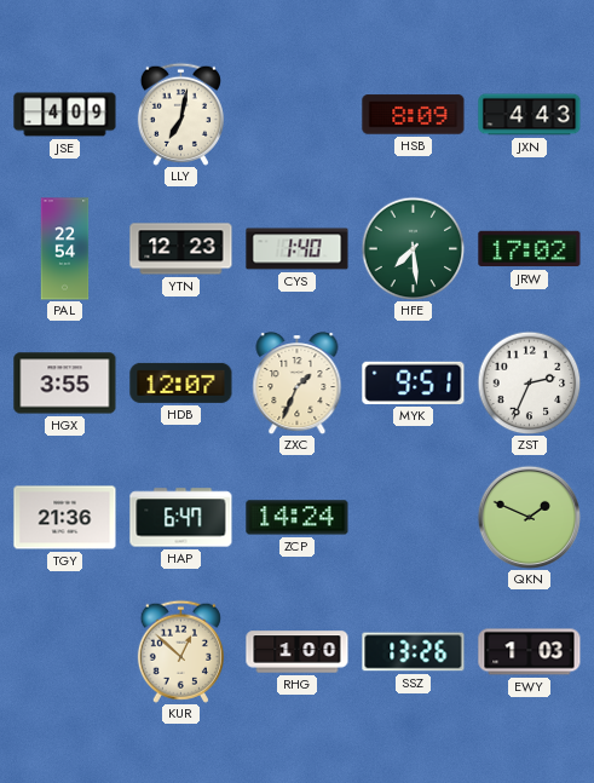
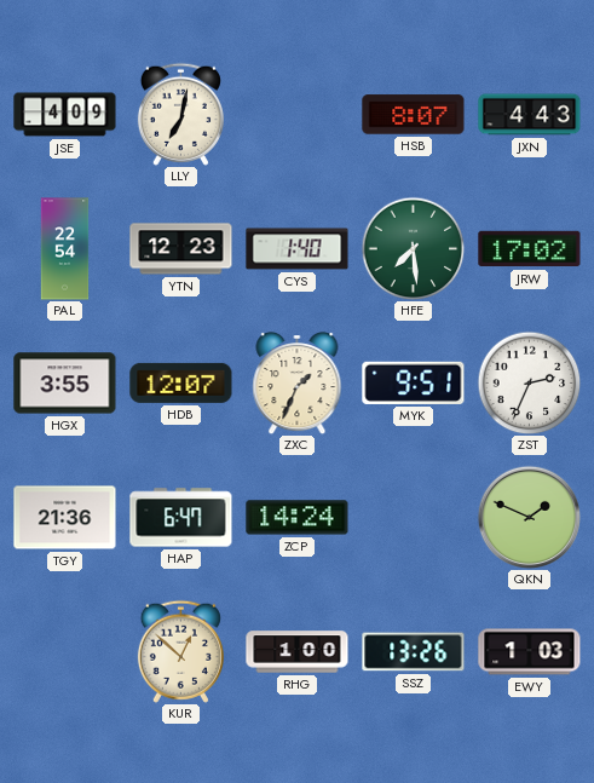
HSB: 8:09 -> 8:07 (414, 115)
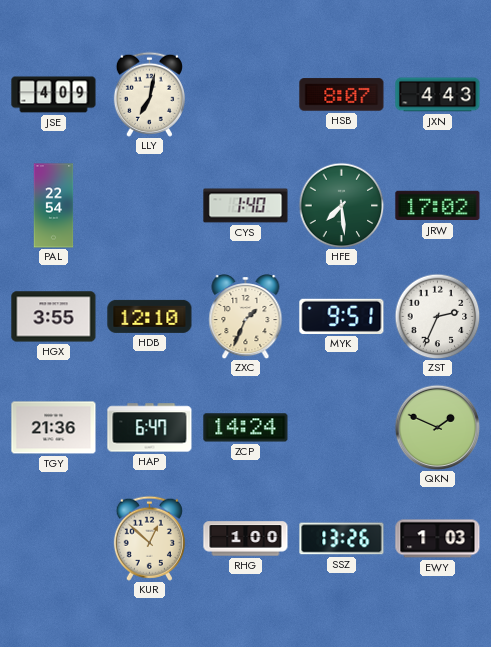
YTN: 12:23 -> none (181, 249)
HDB: 12:07 -> 12:10 (150, 316)
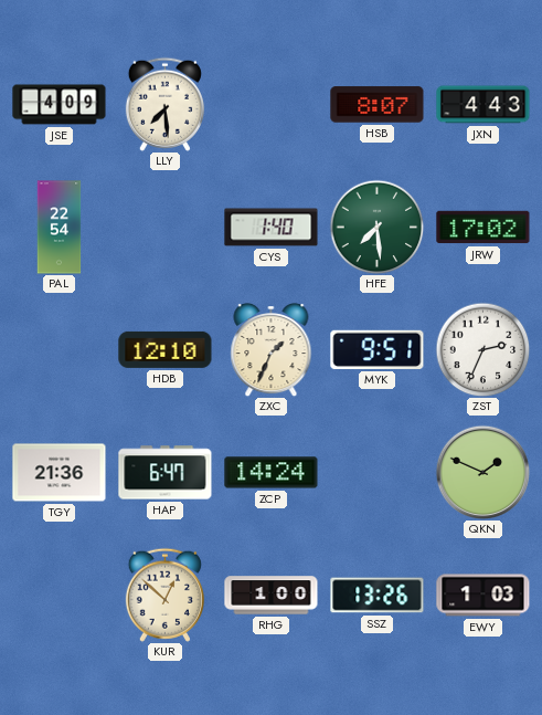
LLY: 7:02 -> 7:29 (164, 104)
HGX: 3:55 -> none (54, 317)
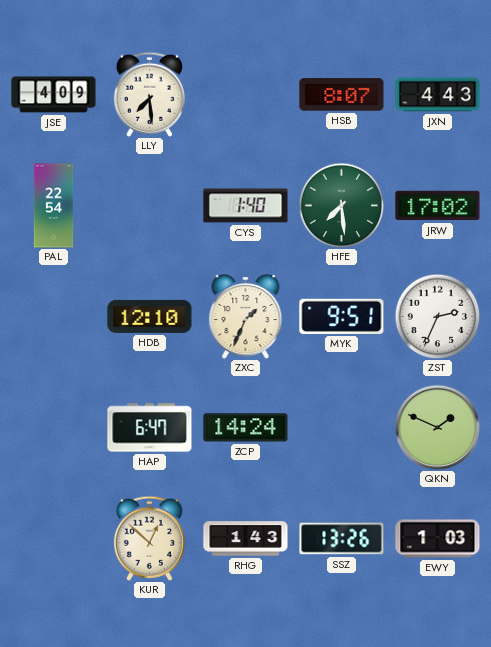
TGY: 21:36 -> none (60, 473)
RHG: 1:00 -> 1:43 (246, 539)
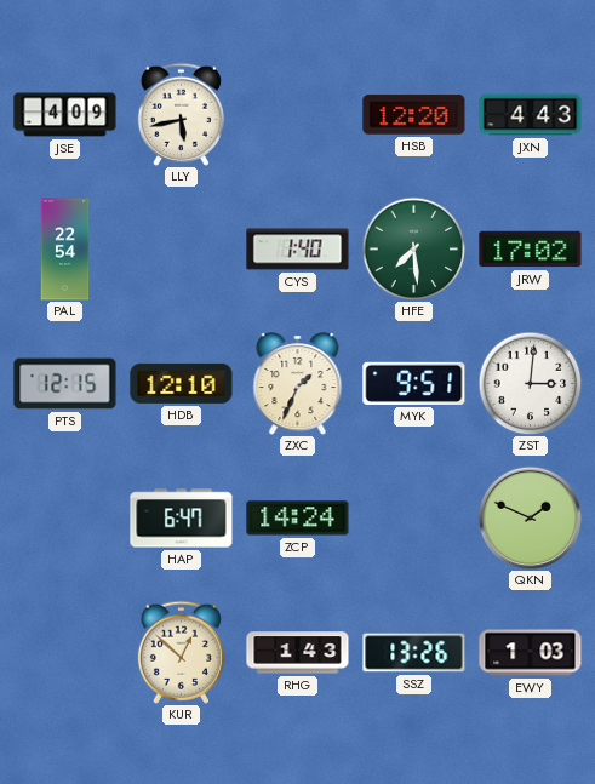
LLY: 7:29 -> 5:43 (181, 114)
HSB: 8:07 -> 12:20 (414, 115)
PTS: none -> 12:15 (65, 384)
ZST: 2:34 -> 3:01 (530, 383)
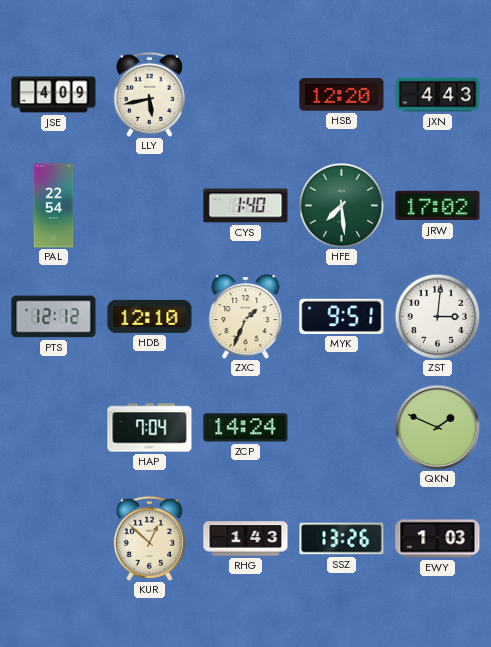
PTS: 12:15 -> 12:12 (54, 317)
HAP: 6:47 -> 7:04 (150, 428)
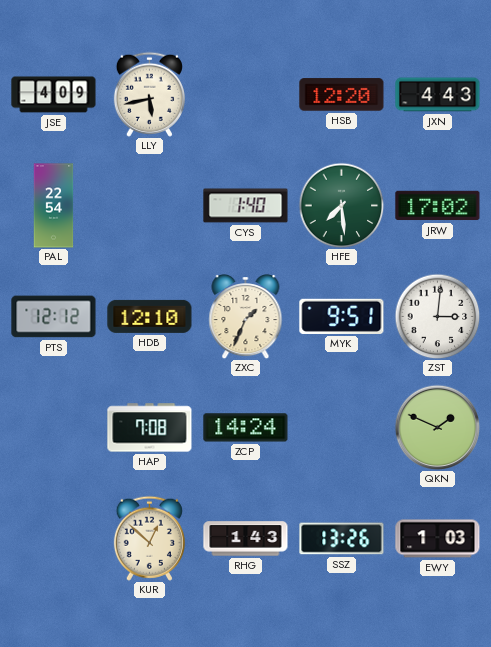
HAP: 7:04 -> 7:08 (150, 428)
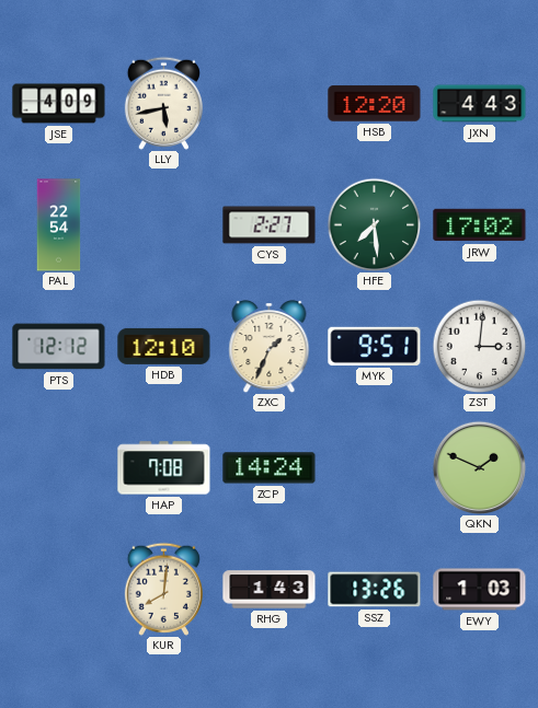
CYS: 1:40 -> 2:27 (270, 225)
KUR: 12:52 -> 8:01 (163, 589)
